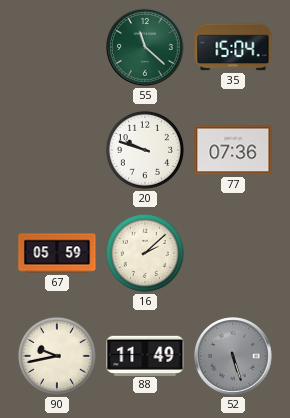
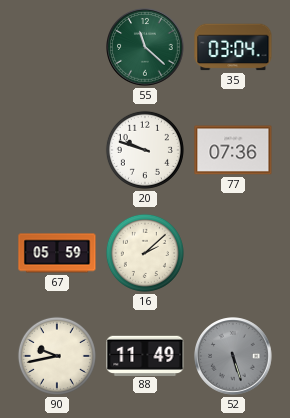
35: 15:04 -> 03:04 (233, 47)
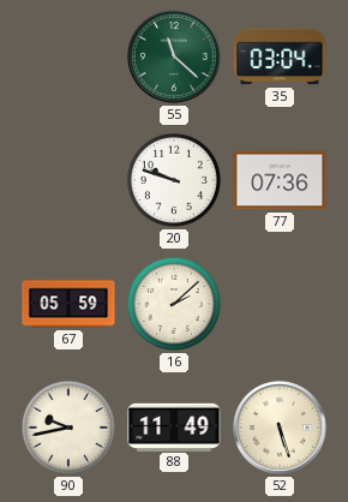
52 dial: grey -> cream (280, 428)
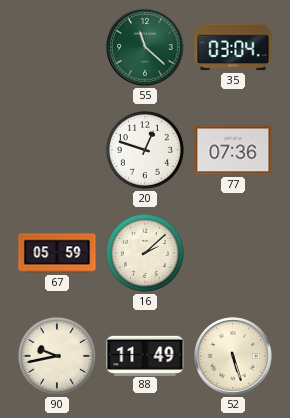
20: 9:48 -> 12:48 (145, 150)
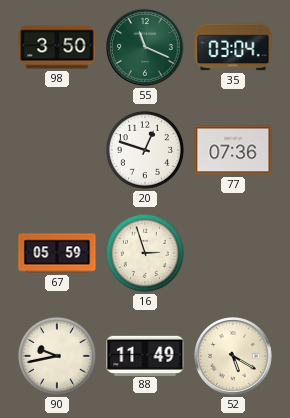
98: none -> 3:50 (57, 47)
55: 11:22 -> 11:19 (145, 47)
16: 2:08 -> 2:57 (145, 253)
52: 5:27 -> 5:20 (233, 356)
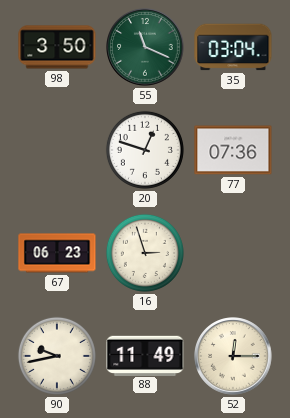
67: 05:59 -> 06:23 (57, 253)
52: 5:20 -> 12:15 (233, 356)
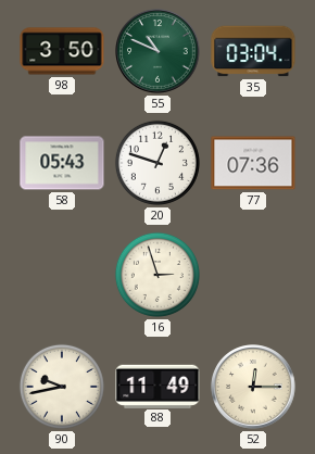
55: 11:19 -> 10:49 (157, 51)
58: none -> 05:43 (62, 163)
67: 06:23 -> none (57, 253)
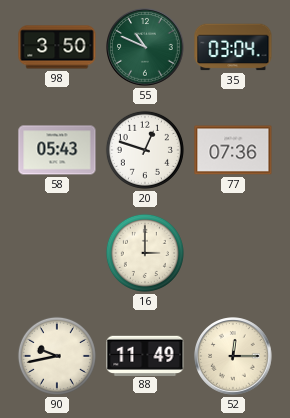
16: 2:57 -> 3:00 (145, 253)
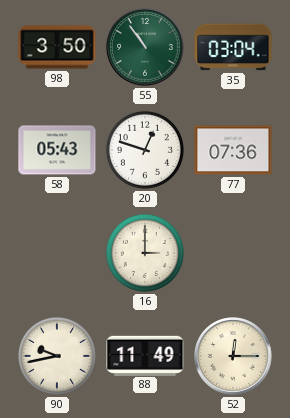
55: 10:49 -> 10:54 (145, 47)
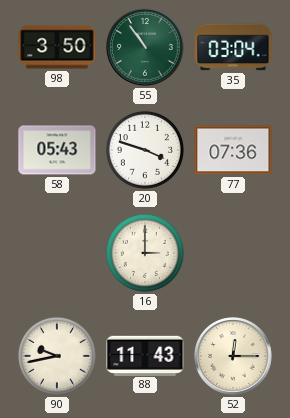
20: 12:48 -> 3:48 (145, 150)
88: 11:49 -> 11:43 (145, 355)
